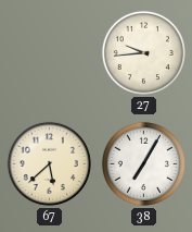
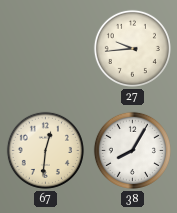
67: 5:38 -> 12:31 (45, 150)
38: 7:05 -> 8:05 (132, 150)
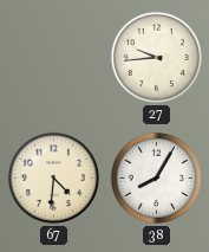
67: 12:31 -> 4:31 (53, 177)
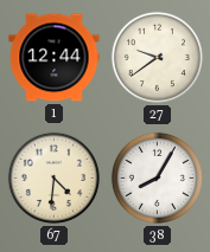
1: none -> 12:44 (55, 58)
27: 9:44 -> 9:39 (157, 57)
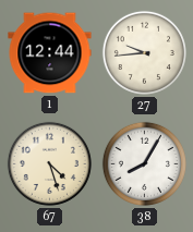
27: 9:39 -> 9:44 (144, 52)
67: 4:31 -> 4:27 (49, 163)
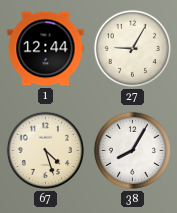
27: 9:44 -> 9:05 (132, 48)
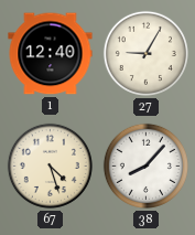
1: 12:44 -> 12:40 (51, 54)
38: 8:05 -> 8:07 (145, 165)
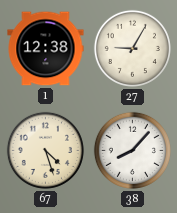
1: 12:40 -> 12:38 (46, 49)
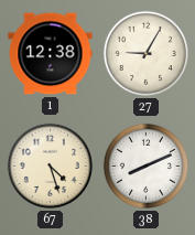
38: 8:07 -> 8:11 (145, 165)
